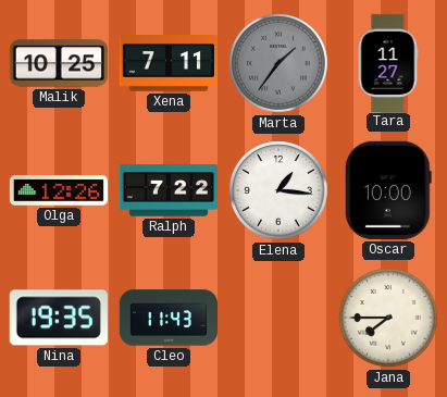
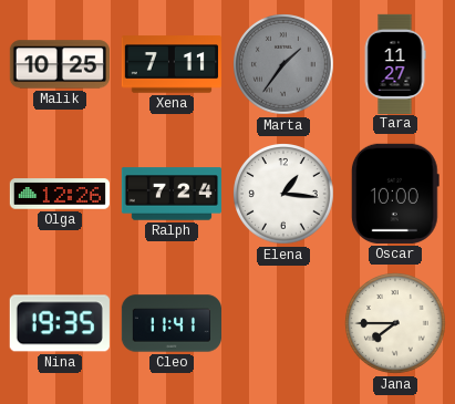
Ralph: 7:22 -> 7:24 (172, 194)
Cleo: 11:43 -> 11:41 (170, 323)
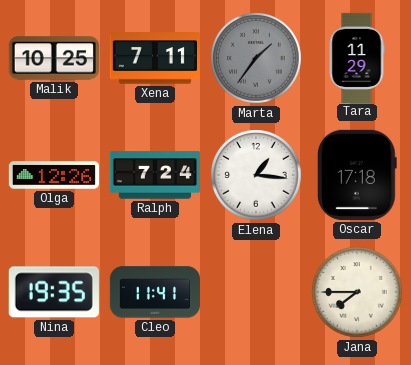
Tara: 11:27 -> 11:29 (357, 57)
Oscar: 10:00 -> 17:18 (357, 175)
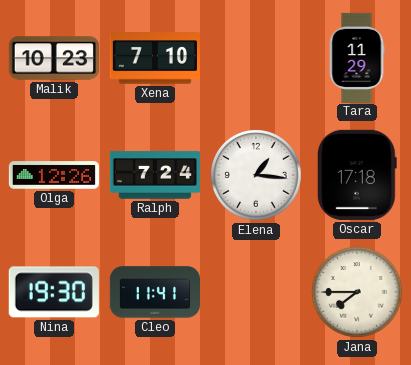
Malik: 10:25 -> 10:23 (54, 58)
Xena: 7:11 -> 7:10 (155, 58)
Marta: 1:36 -> none (256, 58)
Nina: 19:35 -> 19:30 (54, 292)
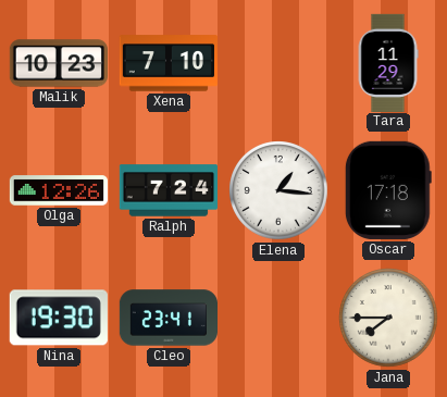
Cleo: 11:41 -> 23:41 (167, 318)
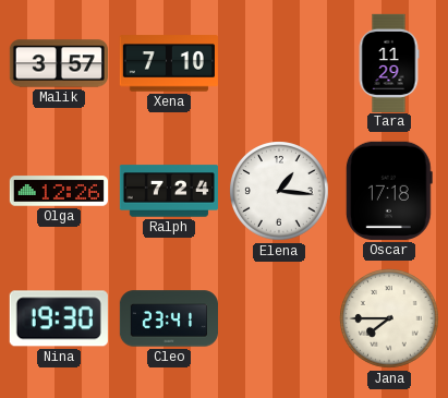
Malik: 10:23 -> 3:57 (59, 63)
